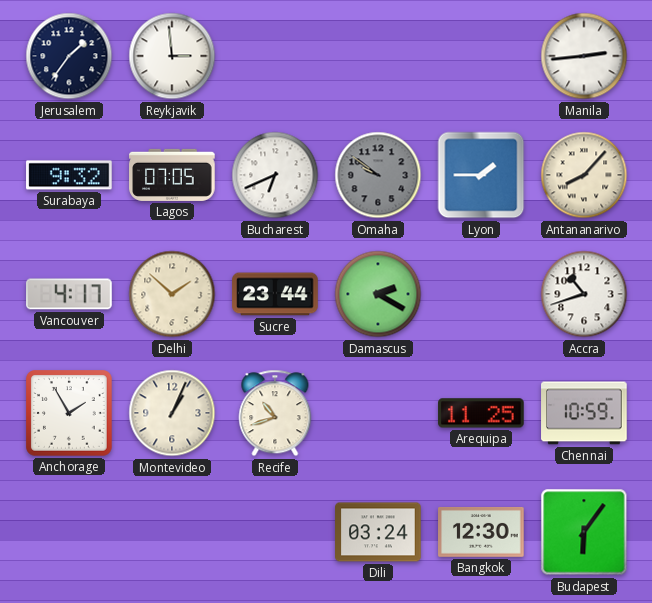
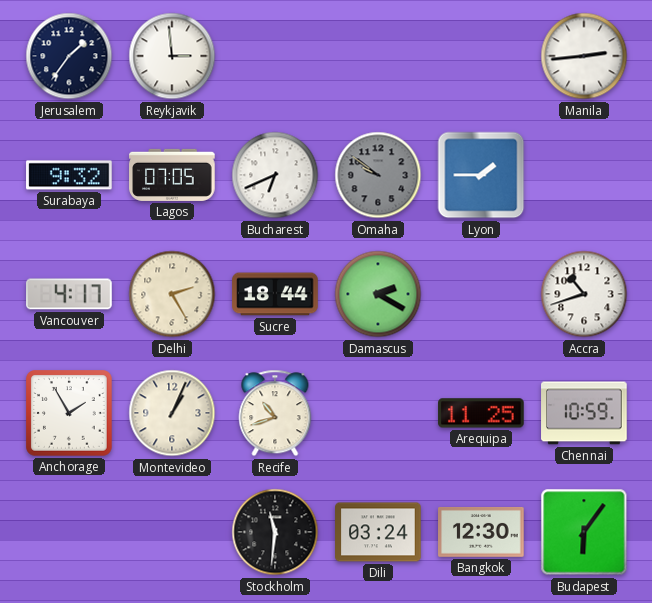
Antananarivo: 8:07 -> none (584, 175)
Delhi: 1:52 -> 2:25 (172, 294)
Sucre: 23:44 -> 18:44 (275, 294)
Stockholm: none -> 11:31 (275, 532)
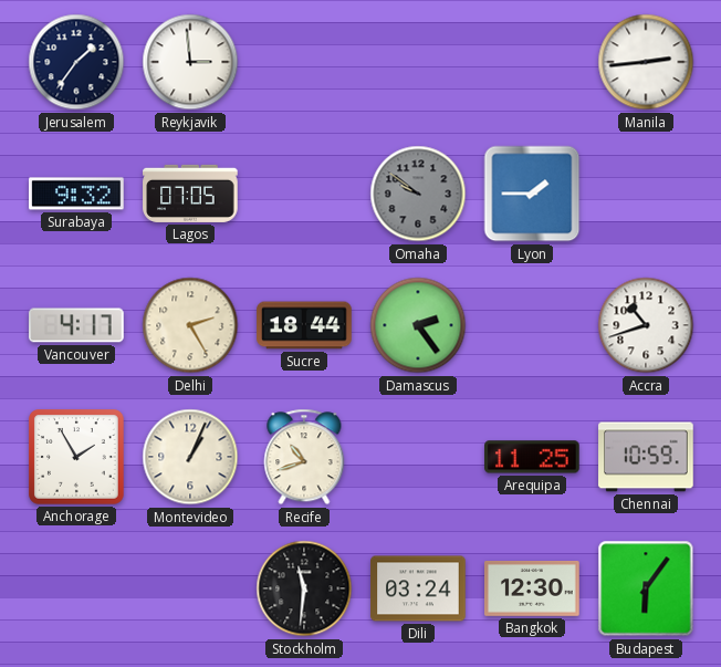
Bucharest: 6:41 -> none (275, 175)
Damascus: 2:20 -> 2:24 (418, 325)
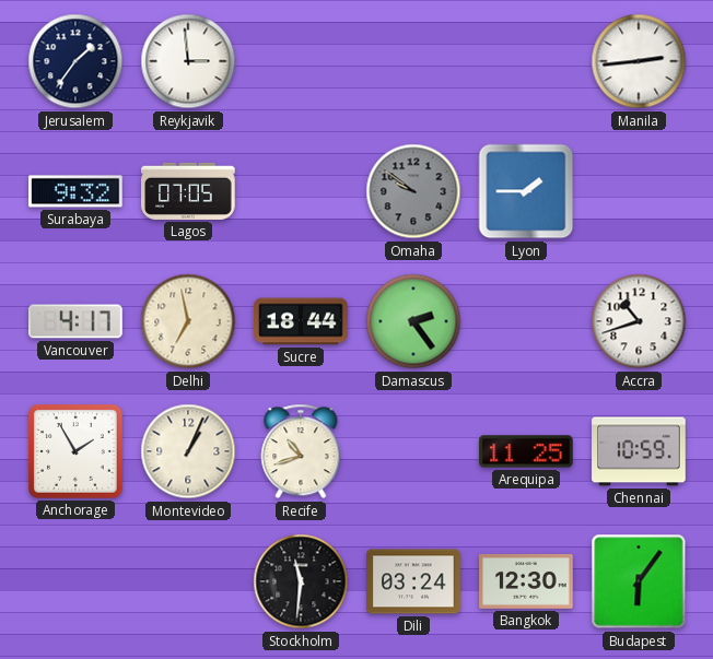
Delhi: 2:25 -> 6:58 (188, 321)
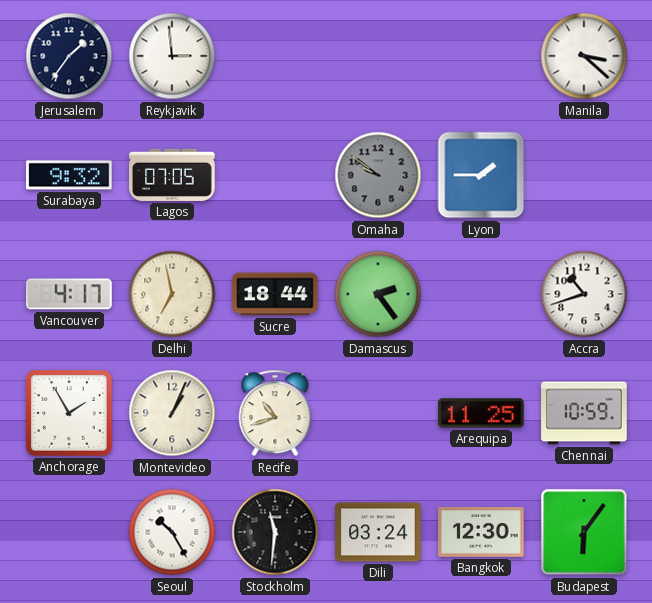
Manila: 2:44 -> 3:22 (584, 56)
Seoul: none -> 10:25 (172, 532)
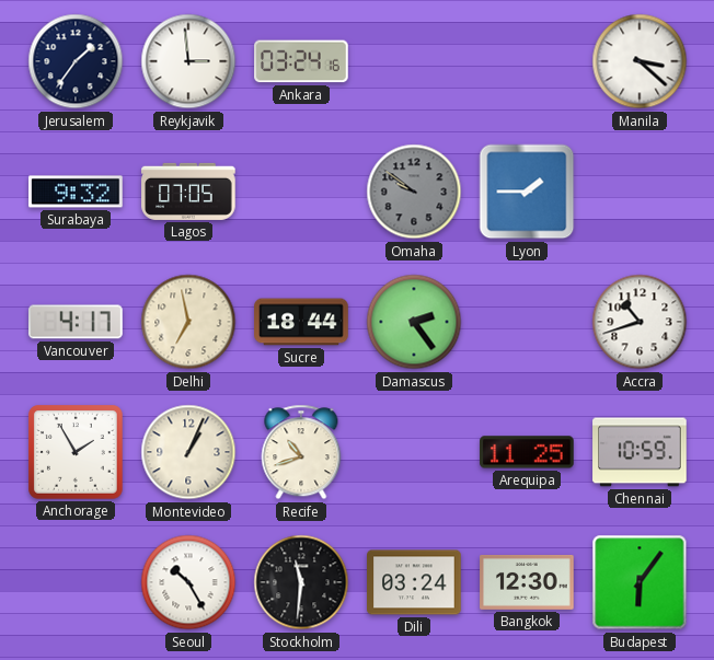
Ankara: none -> 03:24 (301, 61)
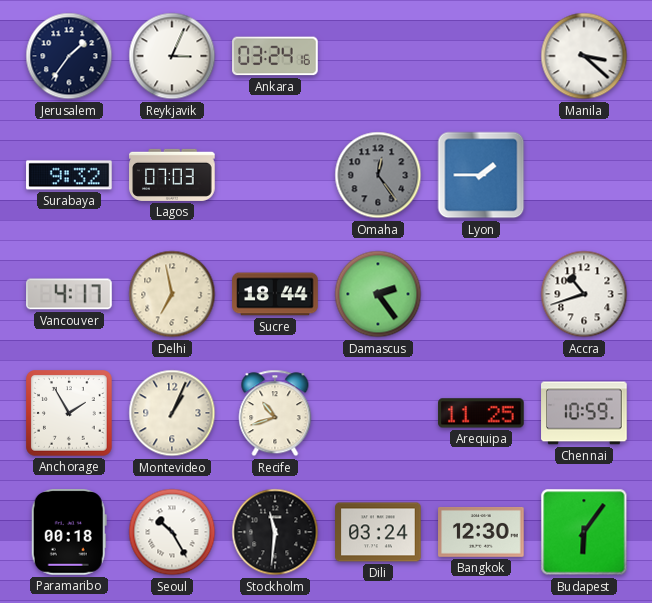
Reykjavik: 2:59 -> 3:04 (172, 56)
Lagos: 07:05 -> 07:03 (172, 175)
Omaha: 9:51 -> 12:24 (378, 175)
Paramaribo: none -> 00:18 (69, 532)
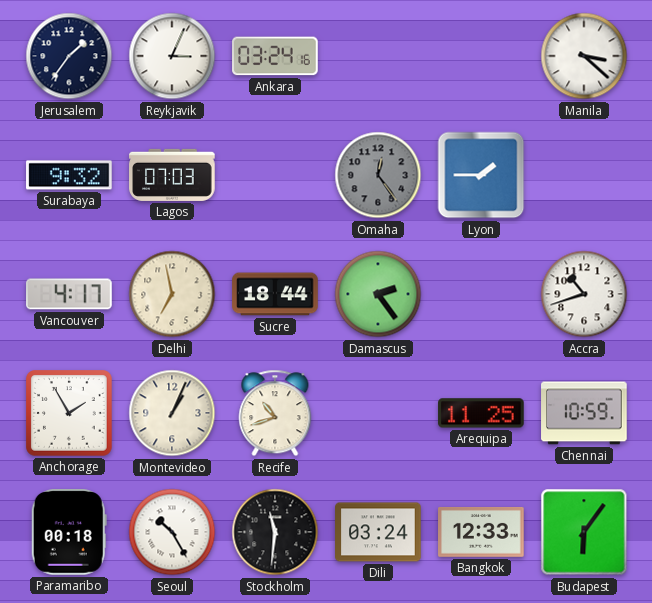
Bangkok: 12:30 -> 12:33 (481, 532)
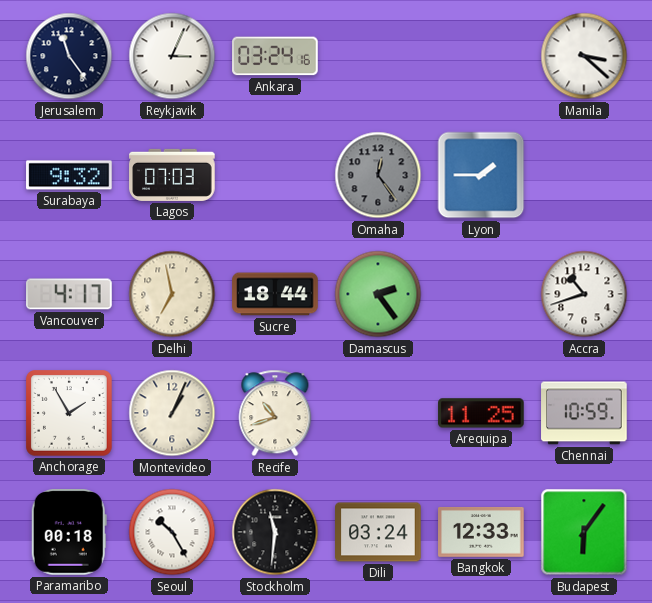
Jerusalem: 1:36 -> 11:24 (69, 56)
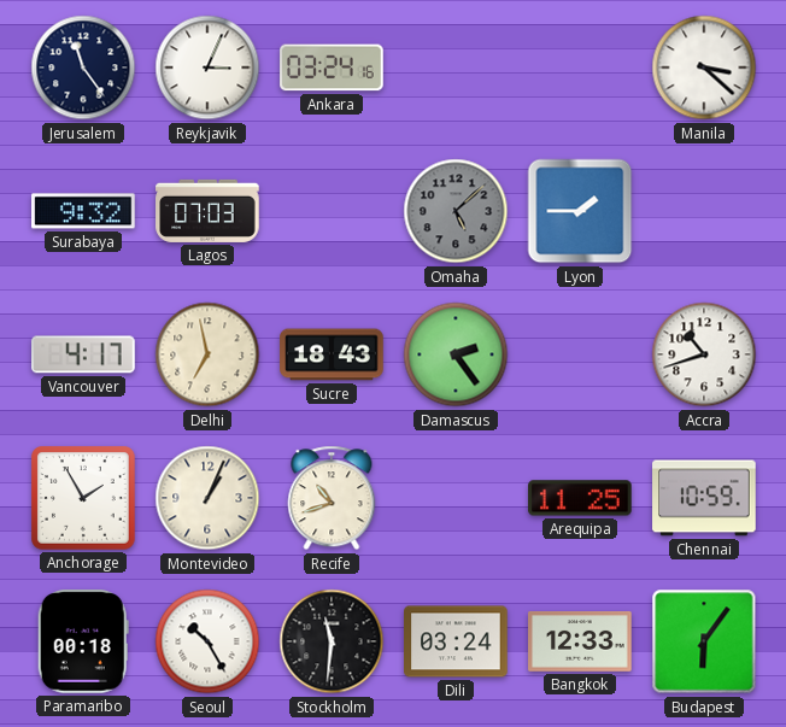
Omaha: 12:24 -> 5:08 (456, 211)
Sucre: 18:44 -> 18:43 (332, 354)
